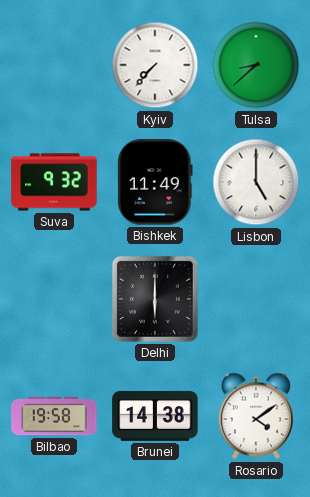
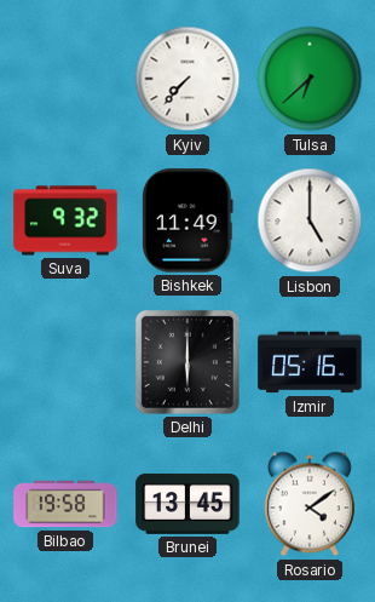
Tulsa: 8:38 -> 6:38 (310, 79)
Izmir: none -> 05:16 (310, 362)
Brunei: 14:38 -> 13:45 (187, 504)
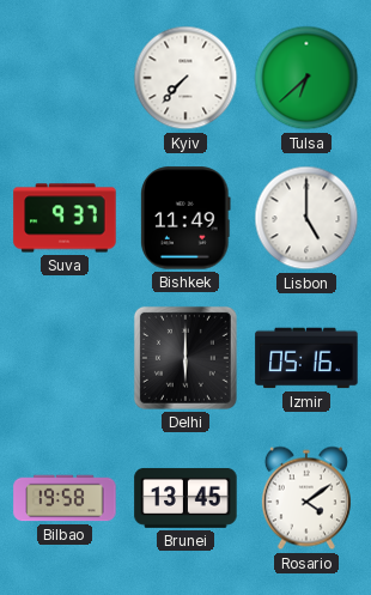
Suva: 9:32 -> 9:37 (65, 218)
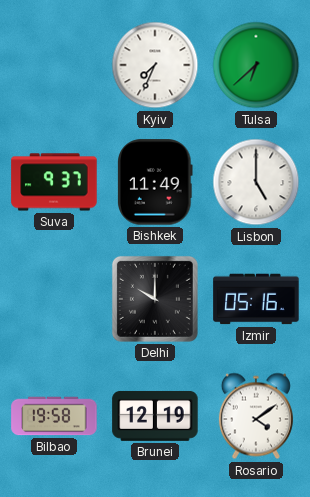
Kyiv: 7:37 -> 7:34 (155, 65)
Delhi: 6:00 -> 10:00 (155, 299)
Brunei: 13:45 -> 12:19 (155, 416)
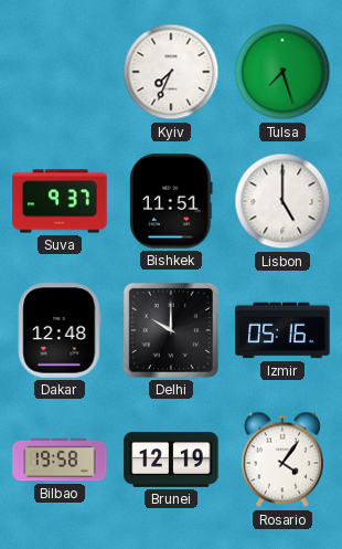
Tulsa: 6:38 -> 7:27 (282, 72)
Bishkek: 11:49 -> 11:51 (172, 201)
Dakar: none -> 12:48 (60, 330)
Rosario: 4:09 -> 4:06 (282, 460)
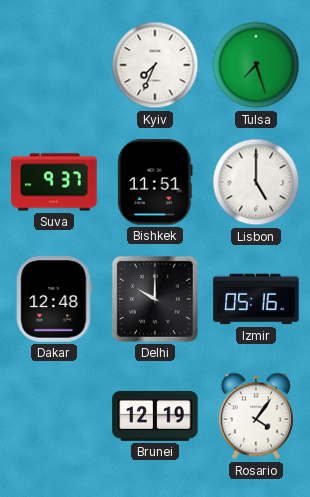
Bilbao: 19:58 -> none (60, 460)
